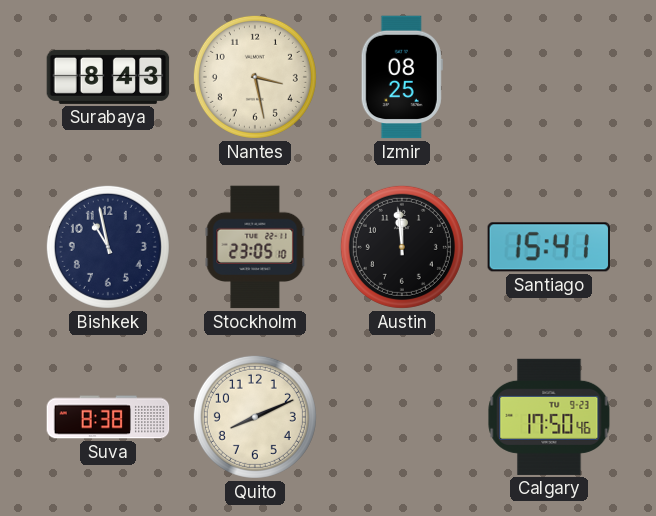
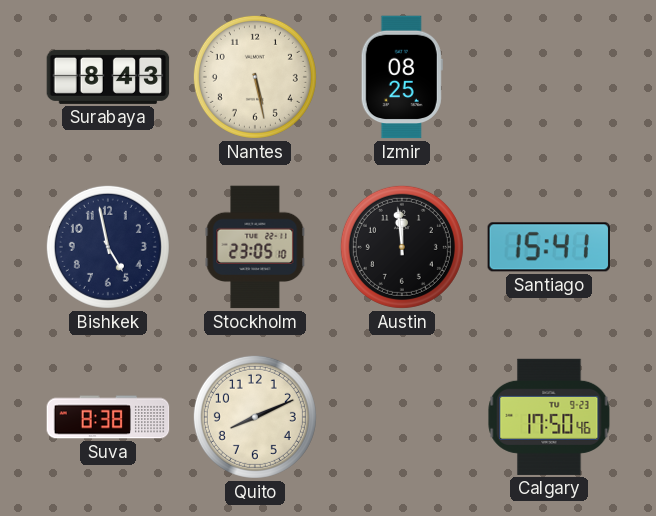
Nantes: 3:28 -> 5:28 (255, 77)
Bishkek: 10:58 -> 4:58 (108, 247)
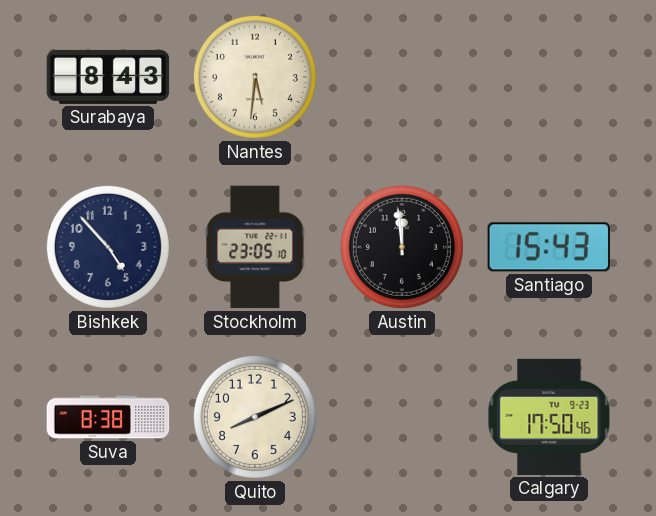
Nantes: 5:28 -> 5:31 (255, 77)
Izmir: 08:25 -> none (402, 77)
Bishkek: 4:58 -> 4:53 (108, 247)
Santiago: 15:41 -> 15:43 (548, 247)
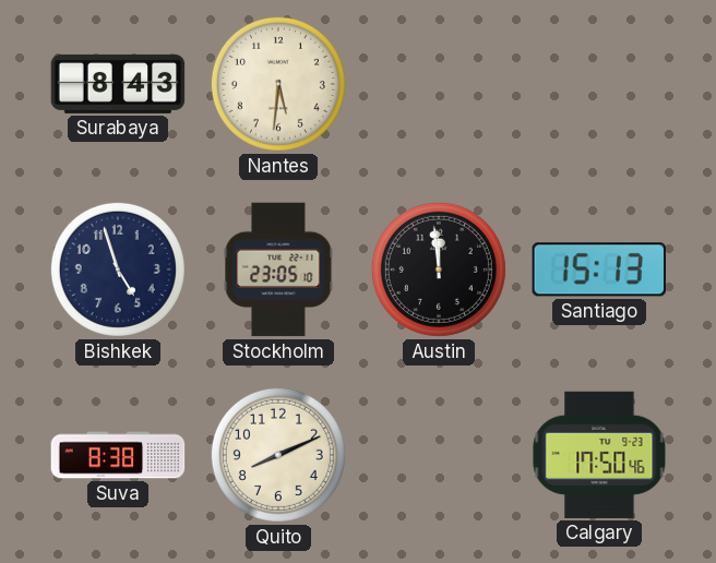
Bishkek: 4:53 -> 4:57 (118, 269)
Santiago: 15:43 -> 15:13 (598, 269)
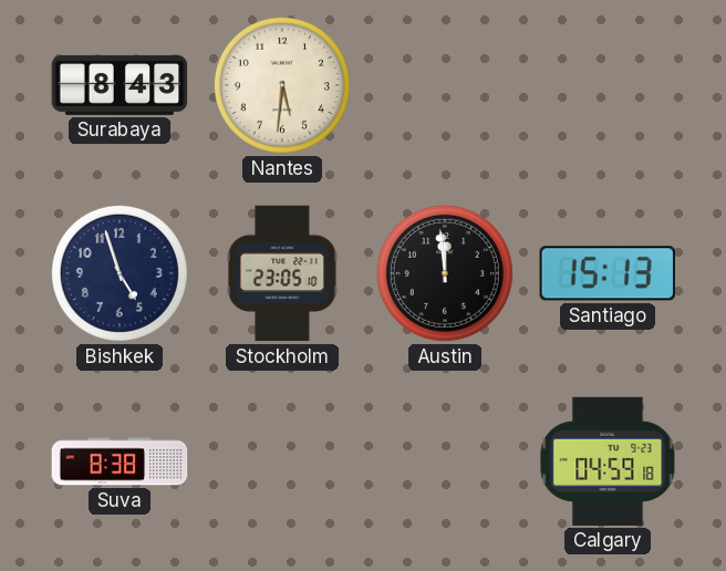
Quito: 8:11 -> none (278, 455)
Calgary: 17:50 -> 04:59 (608, 461)
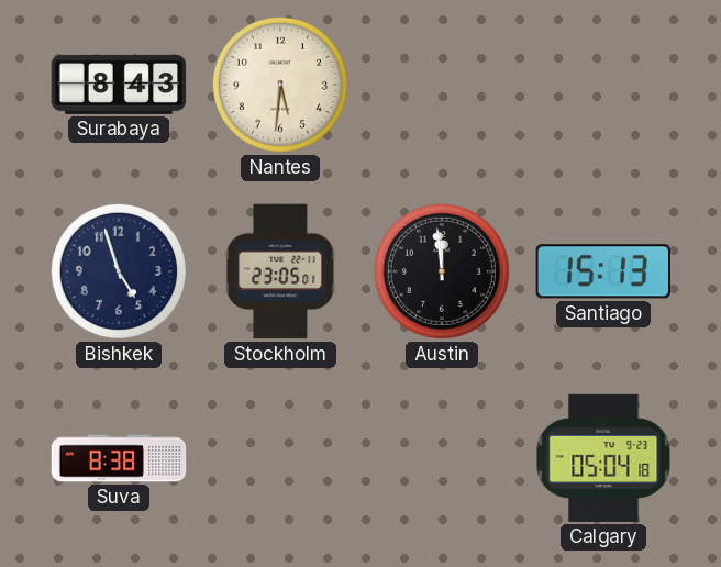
Stockholm: 23:05:10 -> 23:05:01 (280, 271)
Calgary: 04:59 -> 05:04 (603, 458)
